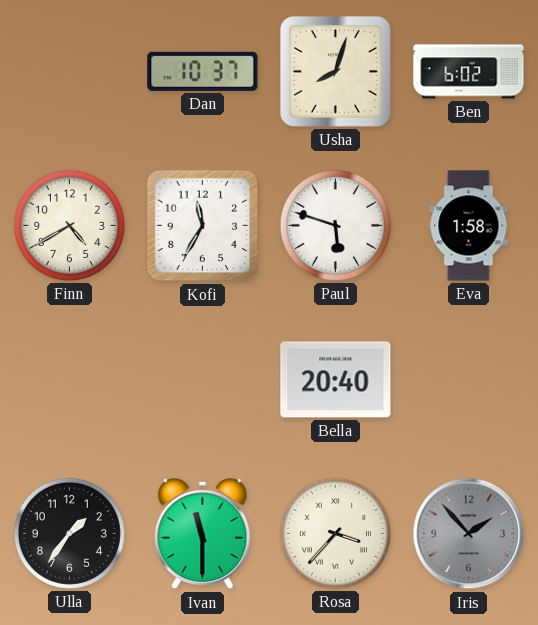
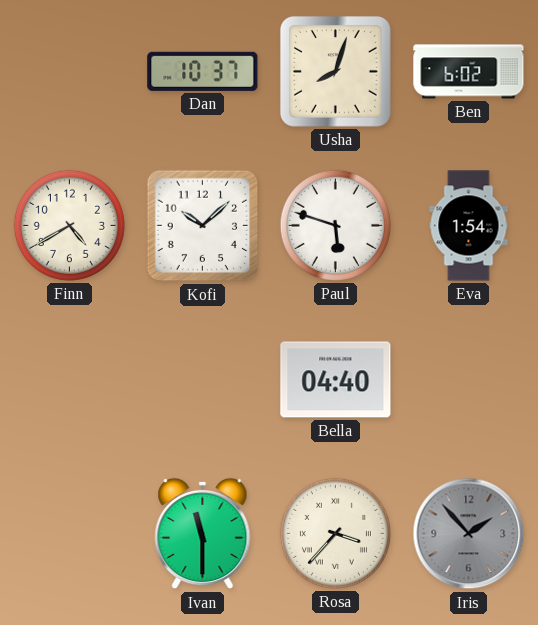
Kofi: 11:35 -> 10:08 (203, 226)
Eva: 1:58 -> 1:54 (469, 226)
Bella: 20:40 -> 04:40 (336, 380)
Ulla: 1:36 -> none (69, 533)
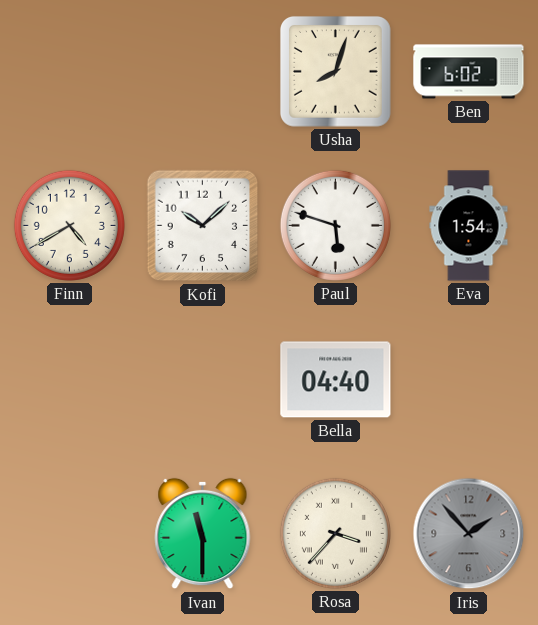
Dan: 10:37 -> none (203, 71)
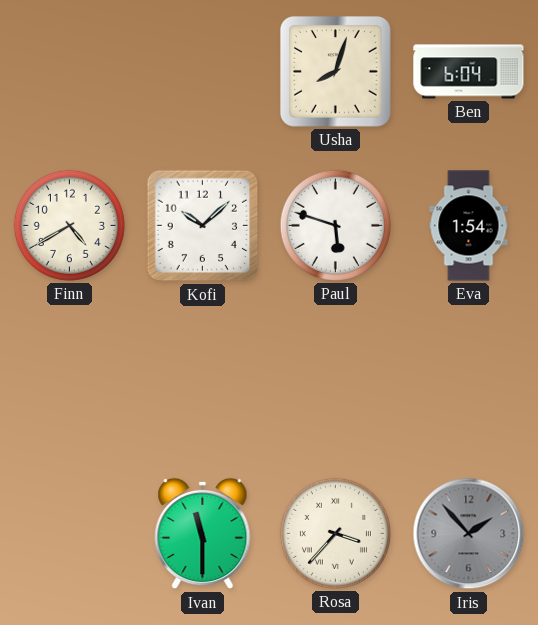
Ben: 6:02 -> 6:04 (469, 72)
Bella: 04:40 -> none (336, 380)
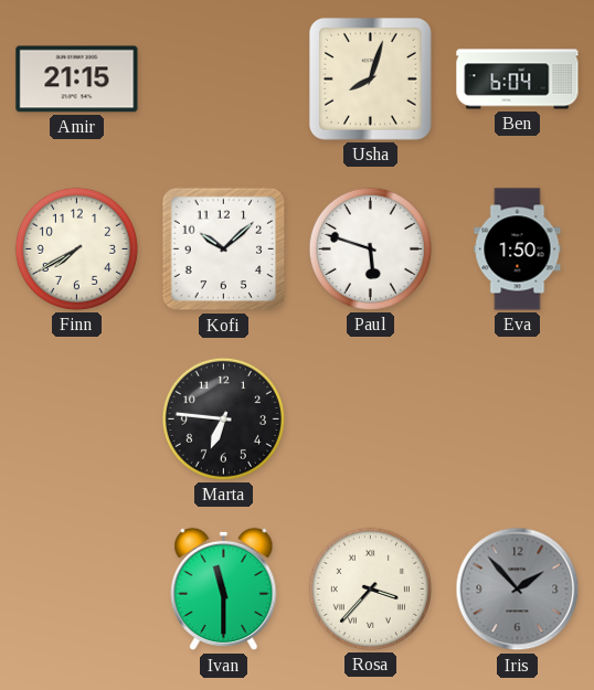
Amir: none -> 21:15 (77, 79)
Finn: 4:40 -> 7:40 (76, 248)
Eva: 1:54 -> 1:50 (518, 250)
Marta: none -> 6:46 (223, 418)
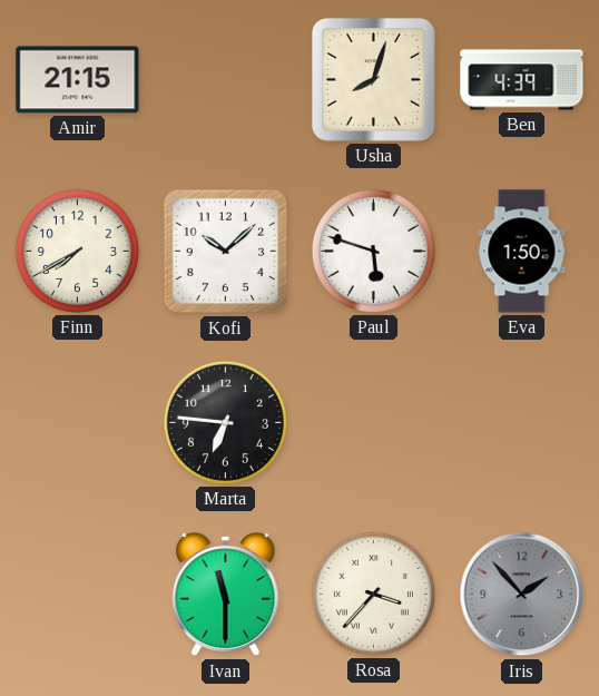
Ben: 6:04 -> 4:39 (522, 80)
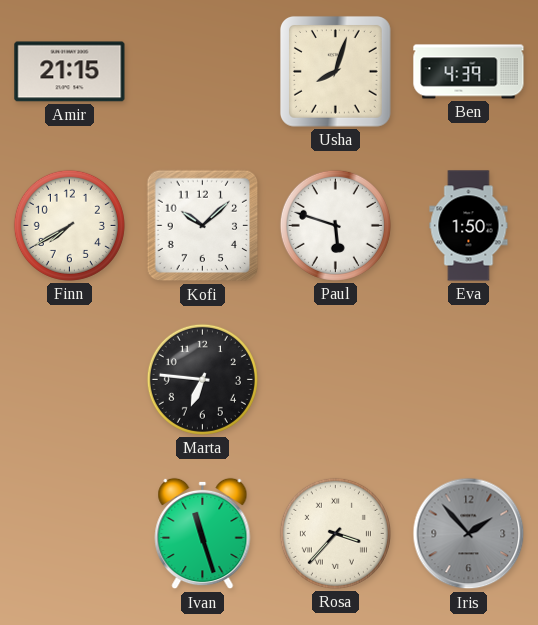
Ivan: 11:30 -> 11:27 (203, 534)
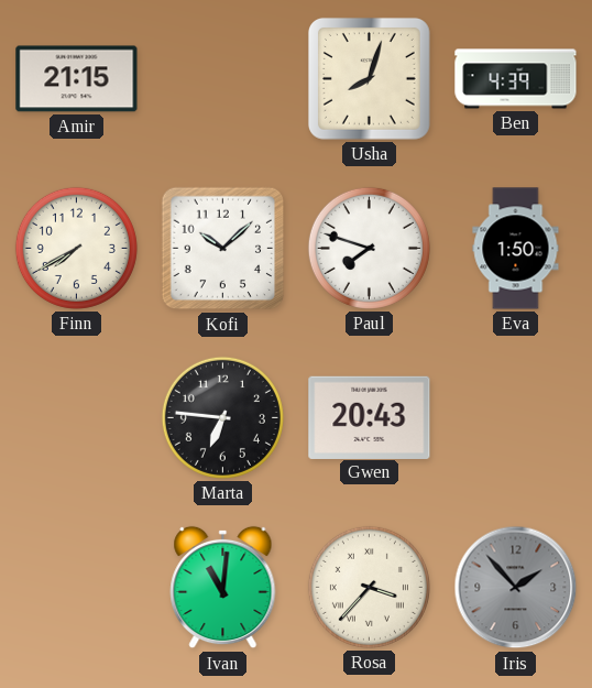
Paul: 5:48 -> 7:48 (369, 248)
Gwen: none -> 20:43 (370, 417)
Ivan: 11:27 -> 11:01 (223, 588)
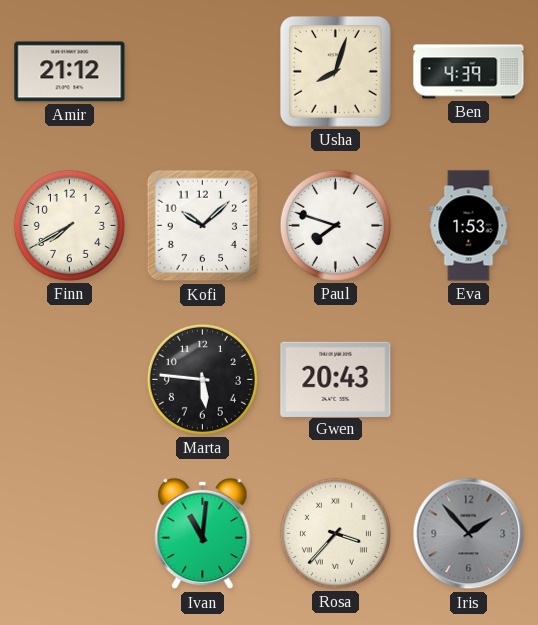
Amir: 21:15 -> 21:12 (70, 72)
Eva: 1:50 -> 1:53 (469, 226)
Marta: 6:46 -> 5:46 (202, 379)
